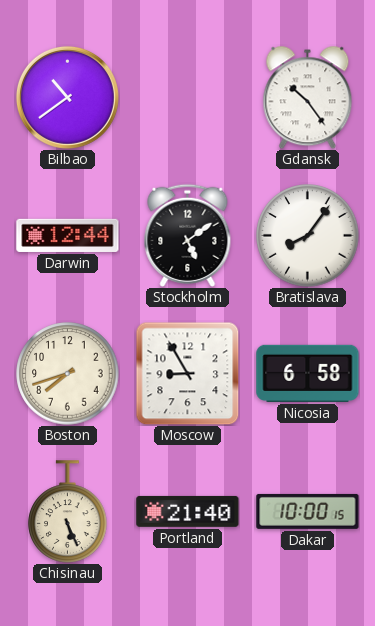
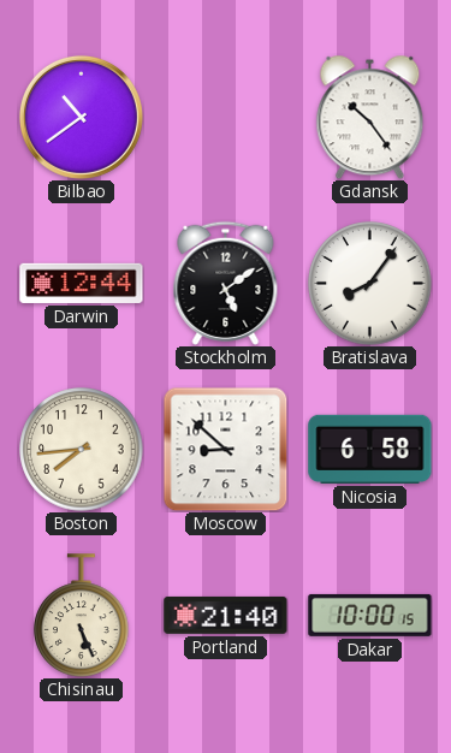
Boston: 7:42 -> 7:44 (82, 450)
Moscow: 8:55 -> 8:52 (225, 449)
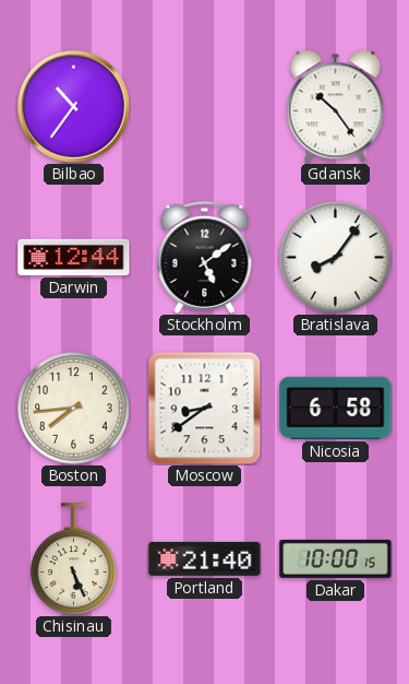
Bilbao: 10:39 -> 10:36 (73, 106)
Moscow: 8:52 -> 8:39 (204, 408)
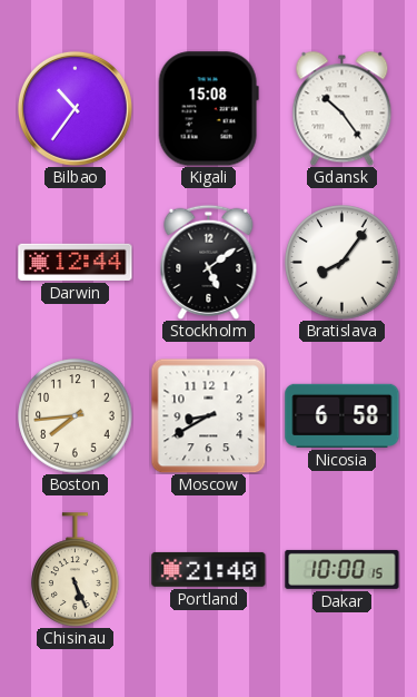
Kigali: none -> 15:08 (208, 109)
Moscow: 8:39 -> 8:40 (208, 415)
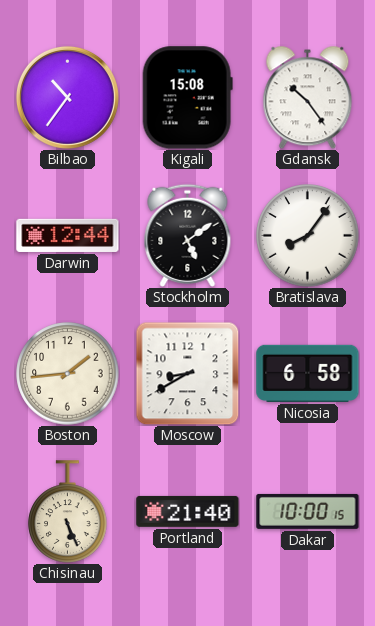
Boston: 7:44 -> 1:44 (68, 374)
